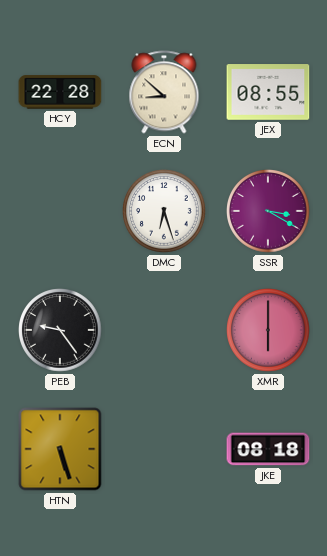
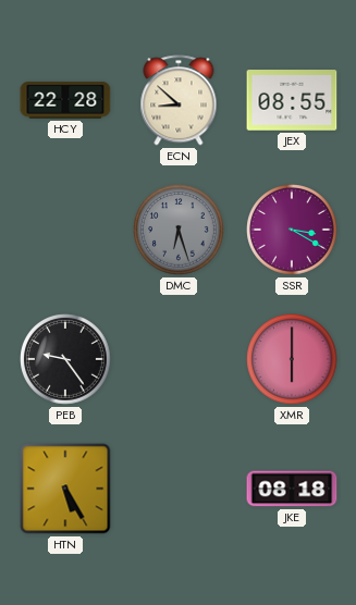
DMC dial: white -> grey (179, 230)
HTN: 5:27 -> 5:25 (65, 489)
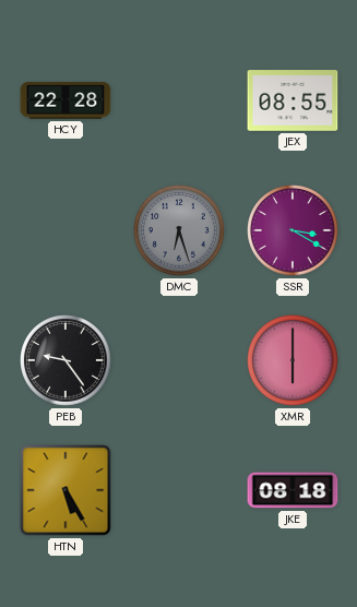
ECN: 8:52 -> none (179, 100)
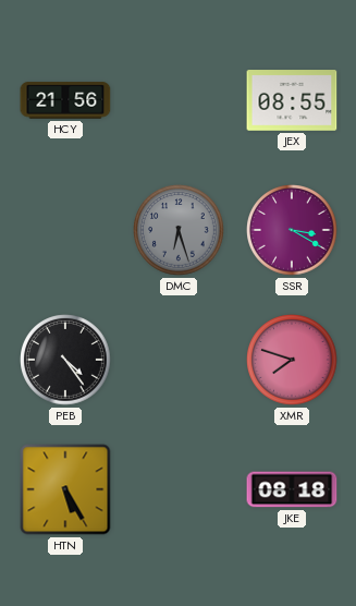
HCY: 22:28 -> 21:56 (65, 100)
PEB: 9:24 -> 4:24 (65, 360)
XMR: 6:00 -> 7:48 (292, 360)
